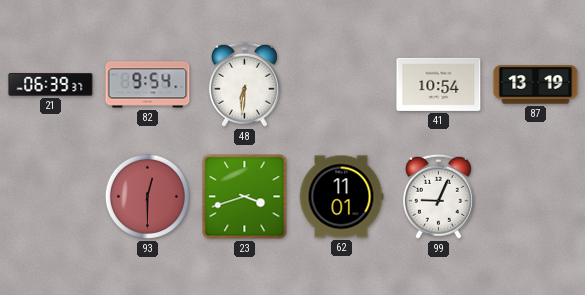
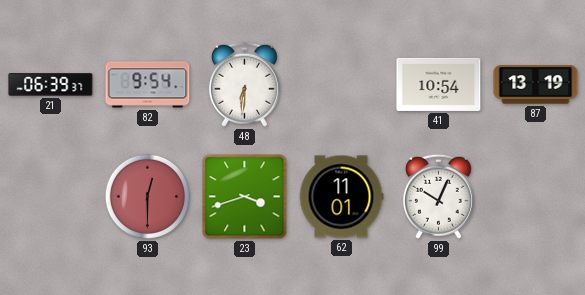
99: 9:04 -> 10:04 (438, 196)
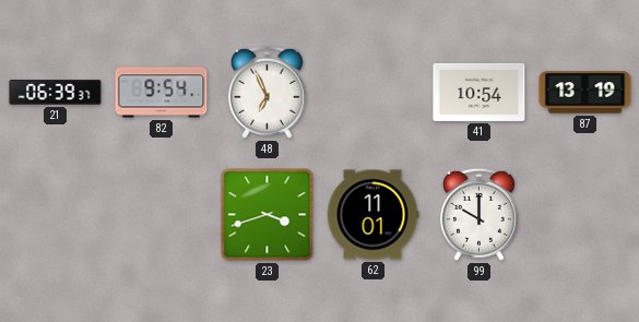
48: 6:31 -> 6:56 (267, 92)
93: 12:30 -> none (147, 196)
99: 10:04 -> 10:00 (478, 214)
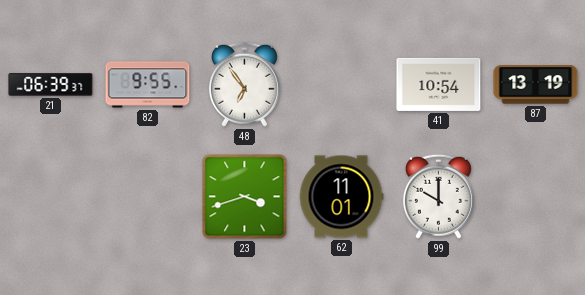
82: 9:54 -> 9:55 (148, 85)
48: 6:56 -> 6:54 (244, 84)
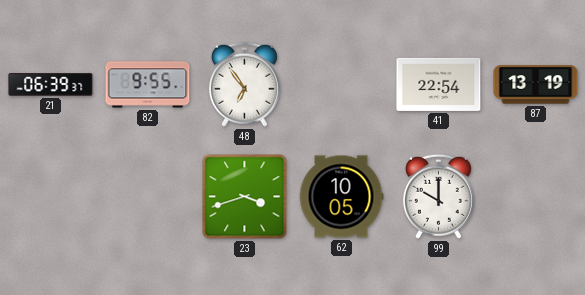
41: 10:54 -> 22:54 (439, 84)
62: 11:01 -> 10:05 (341, 197)
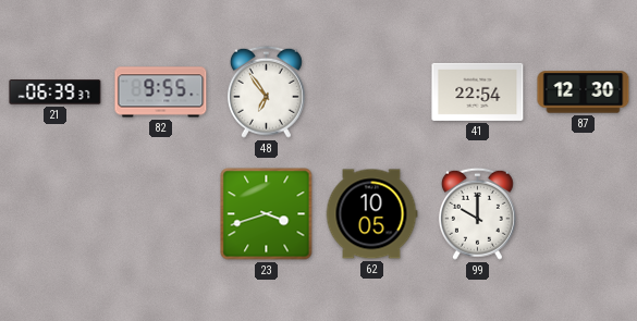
87: 13:19 -> 12:30 (584, 92)
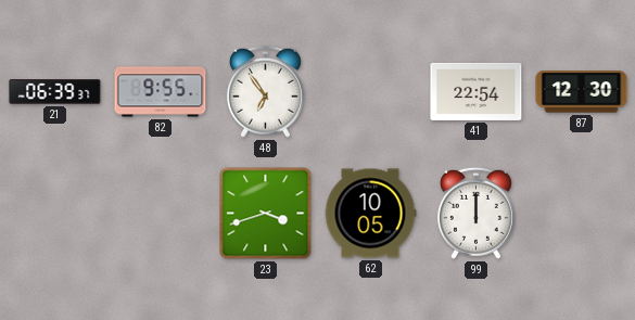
99: 10:00 -> 12:00 (475, 213)
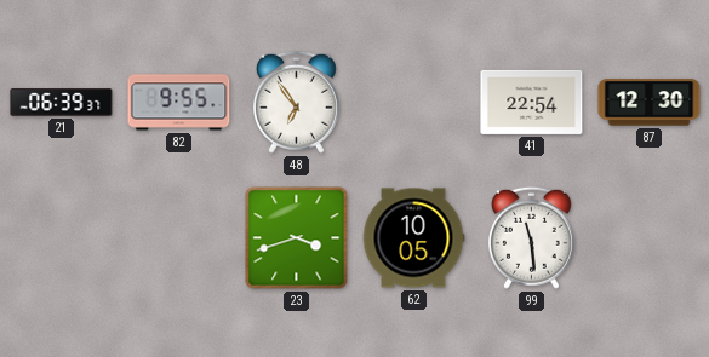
99: 12:00 -> 11:29 (531, 237)
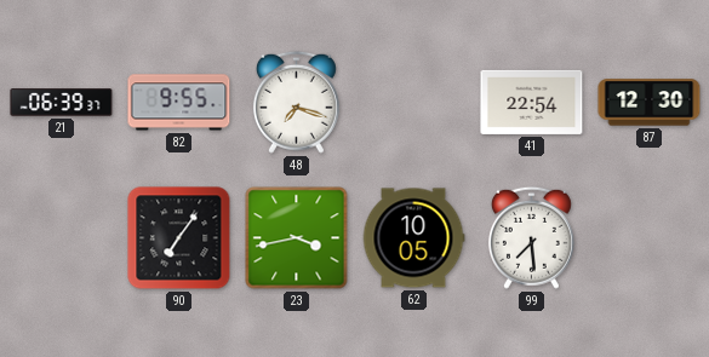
48: 6:54 -> 7:18 (296, 102)
90: none -> 7:06 (179, 238)
23: 3:42 -> 3:43 (297, 238)
99: 11:29 -> 7:29 (531, 237)
